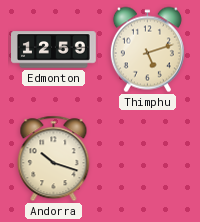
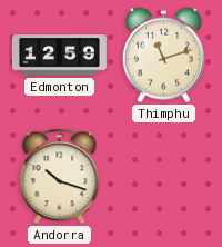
Thimphu: 5:12 -> 11:12 (163, 56)
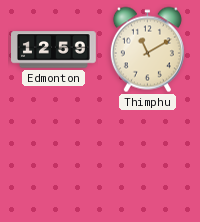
Thimphu: 11:12 -> 11:10 (147, 50)
Andorra: 10:18 -> none (60, 177)
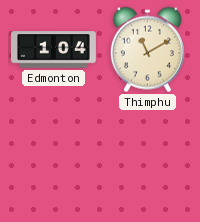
Edmonton: 12:59 -> 1:04 (54, 50)
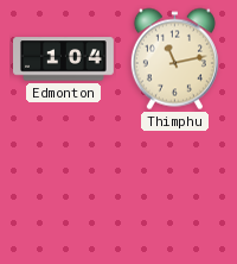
Thimphu: 11:10 -> 11:13 (174, 59)
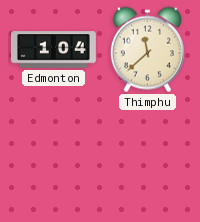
Thimphu: 11:13 -> 11:38 (147, 50)
